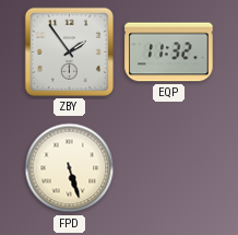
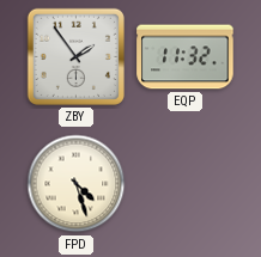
FPD: 5:27 -> 4:27 (77, 184)
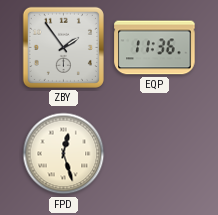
EQP: 11:32 -> 11:36 (155, 48)
FPD: 4:27 -> 12:27 (64, 154)
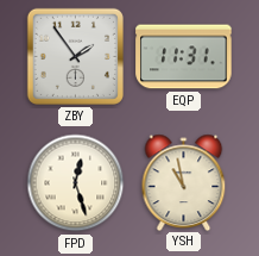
EQP: 11:36 -> 11:31 (184, 57)
YSH: none -> 10:58 (184, 182)
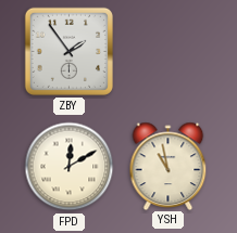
EQP: 11:31 -> none (184, 57)
FPD: 12:27 -> 12:10 (70, 167)
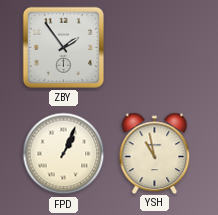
FPD: 12:10 -> 1:04 (64, 154)
